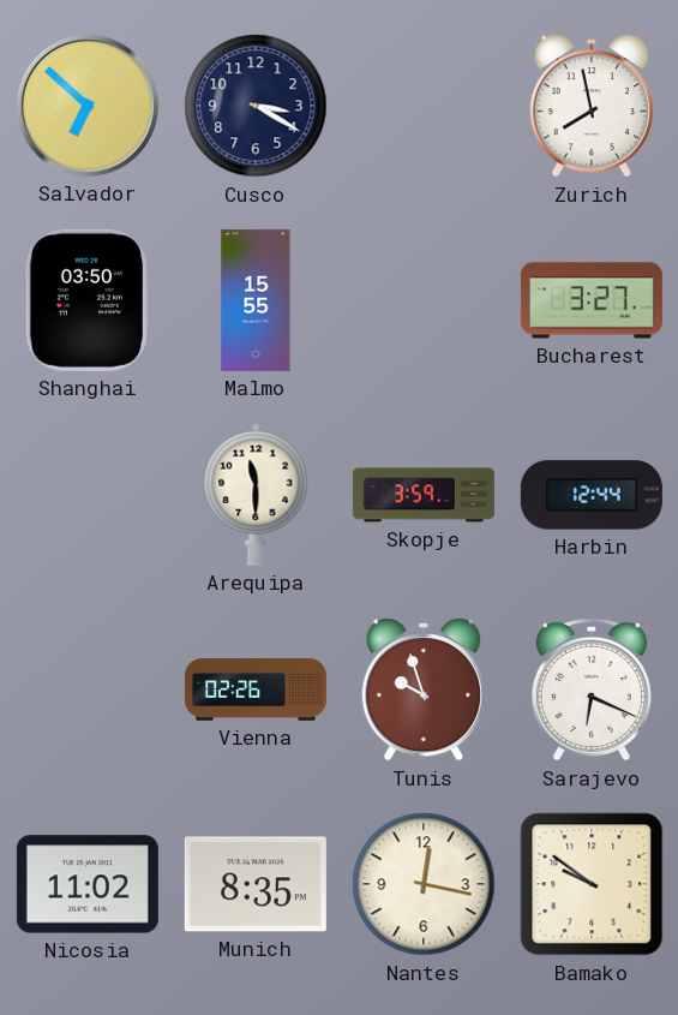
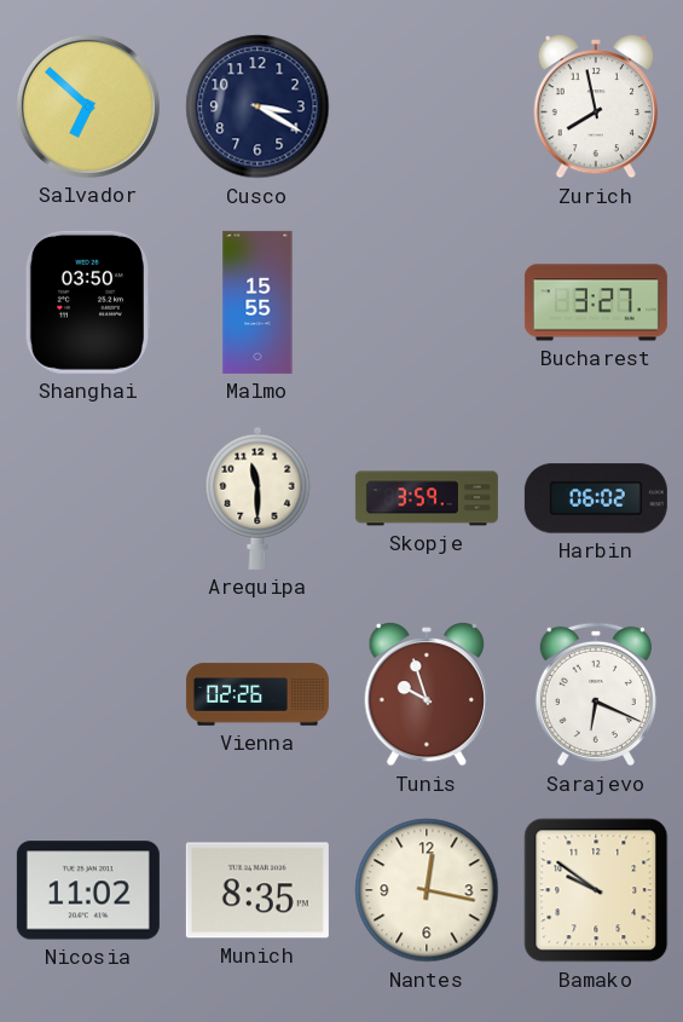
Harbin: 12:44 -> 06:02 (596, 498)
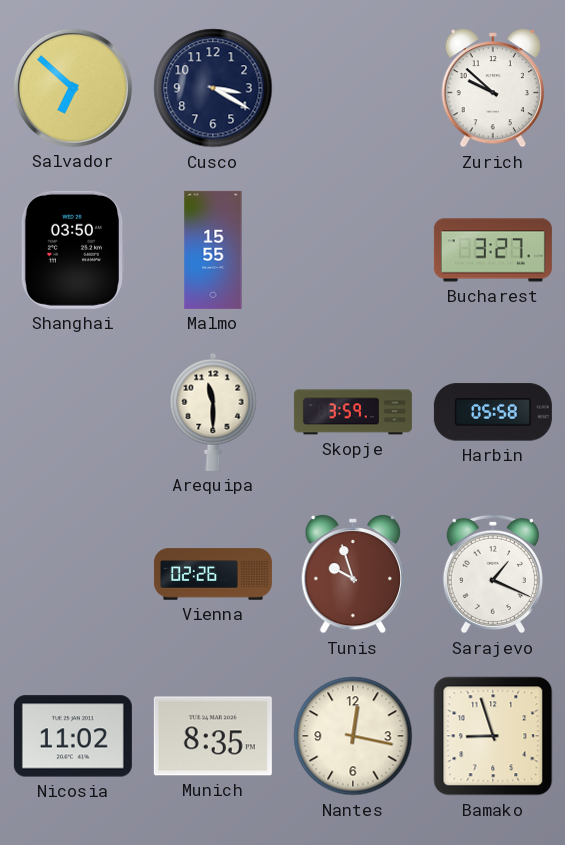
Zurich: 7:58 -> 9:52 (492, 89)
Harbin: 06:02 -> 05:58 (493, 412)
Sarajevo: 6:19 -> 1:19 (493, 574)
Bamako: 9:51 -> 8:57 (493, 736)
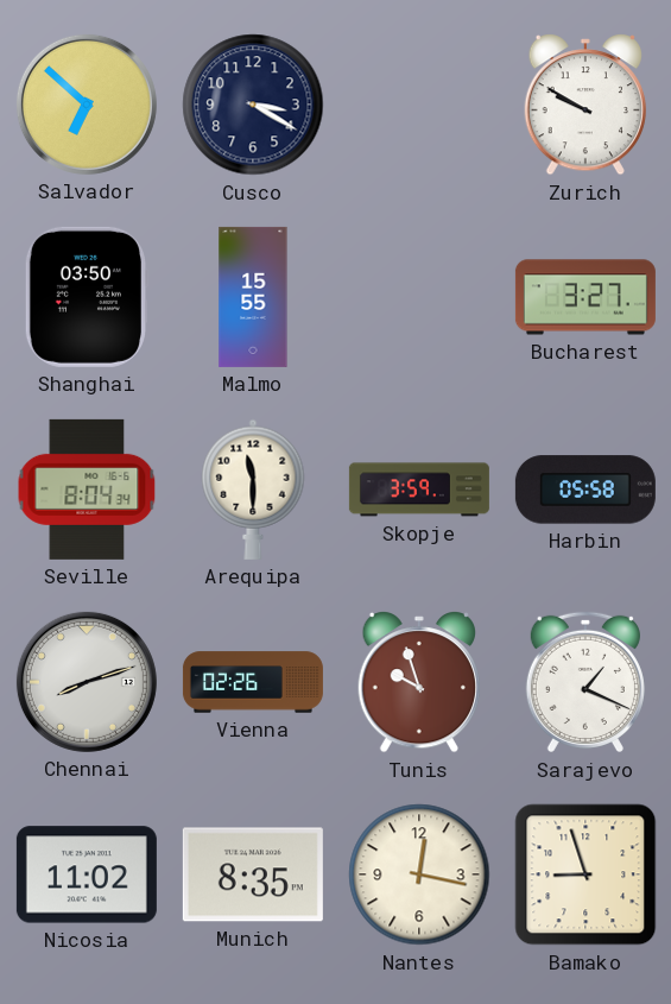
Zurich: 9:52 -> 9:50 (584, 106)
Seville: none -> 8:04 (87, 490)
Chennai: none -> 8:12 (87, 682)
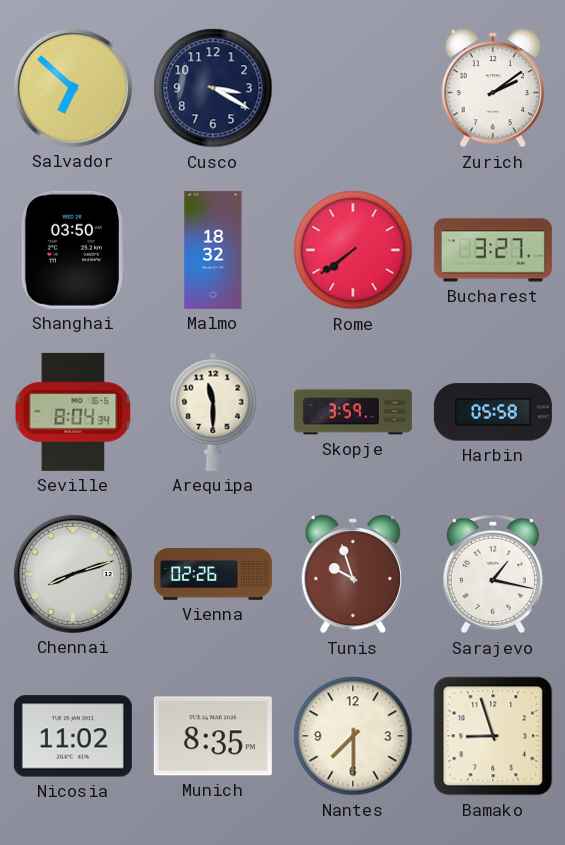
Zurich: 9:50 -> 2:09 (492, 89)
Malmo: 15:55 -> 18:32 (213, 250)
Rome: none -> 7:39 (353, 250)
Sarajevo: 1:19 -> 1:17 (493, 574)
Nantes: 12:17 -> 7:30 (353, 736)
